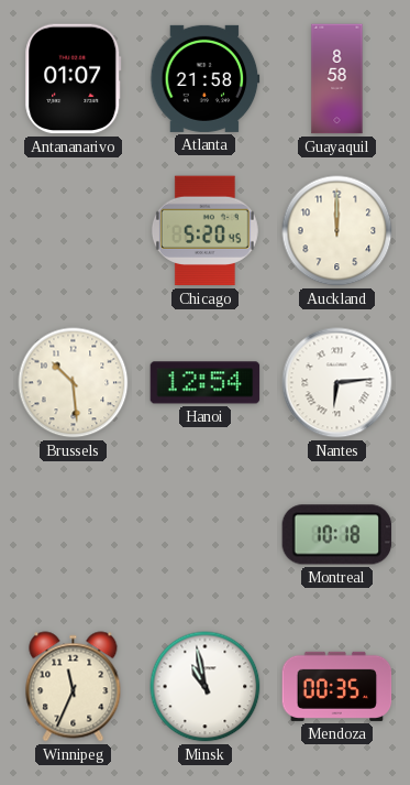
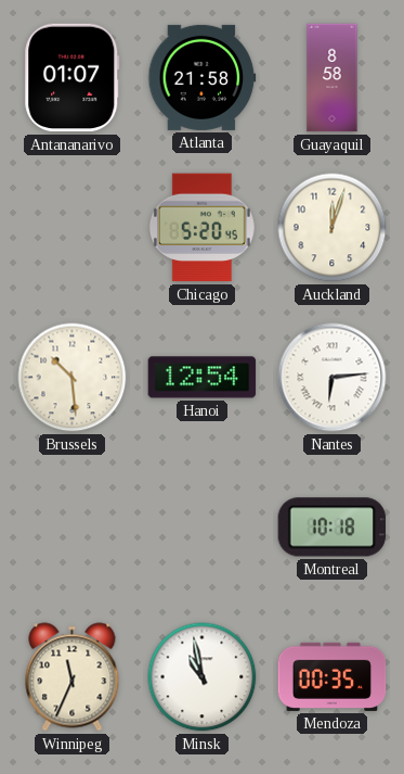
Auckland: 12:00 -> 12:03 (333, 228)
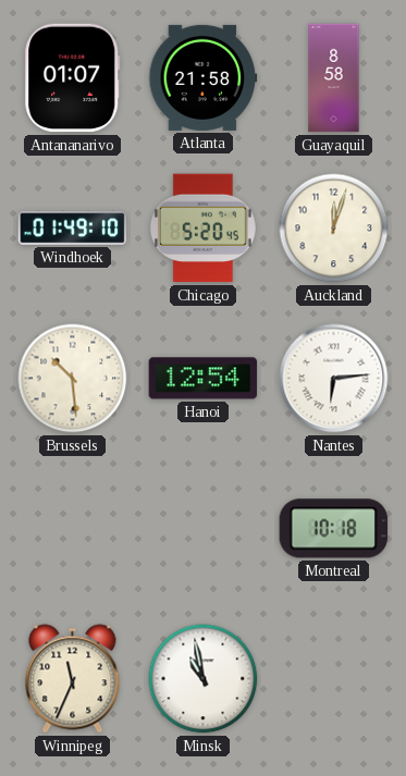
Windhoek: none -> 01:49 (73, 227)
Mendoza: 00:35 -> none (333, 676)
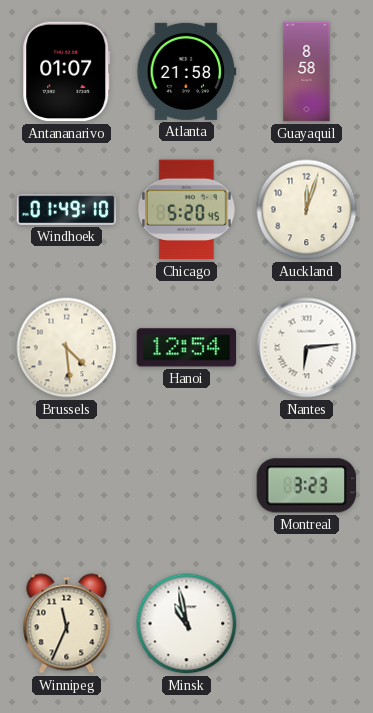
Brussels: 10:29 -> 4:29 (67, 348)
Montreal: 10:18 -> 3:23 (307, 486)
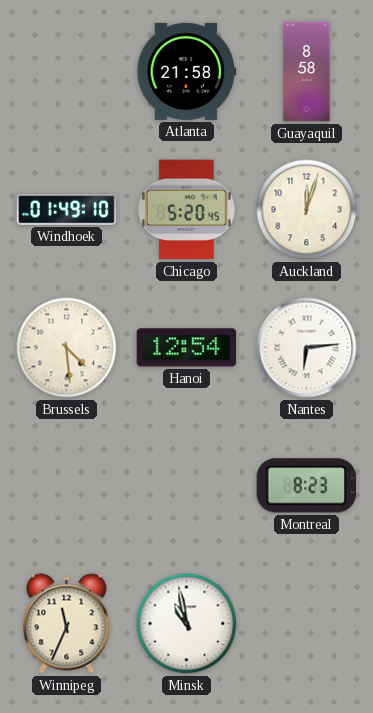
Antananarivo: 01:07 -> none (67, 72)
Montreal: 3:23 -> 8:23 (307, 486)
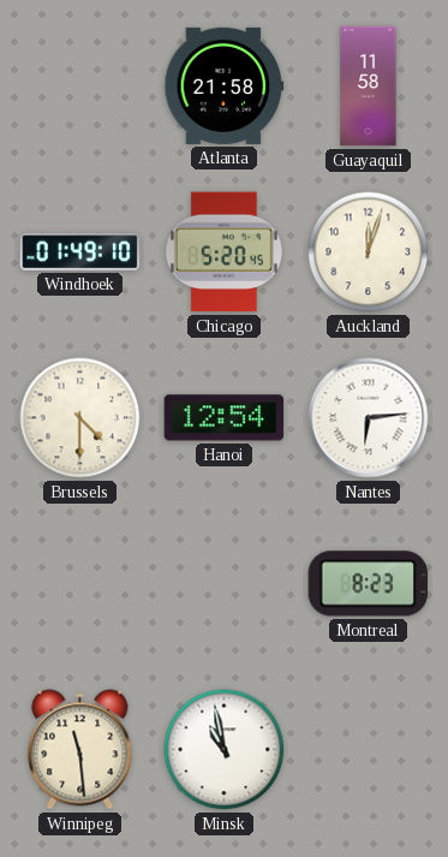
Guayaquil: 8:58 -> 11:58 (369, 87)
Brussels: 4:29 -> 4:30 (80, 418)
Winnipeg: 11:34 -> 11:29 (80, 750)
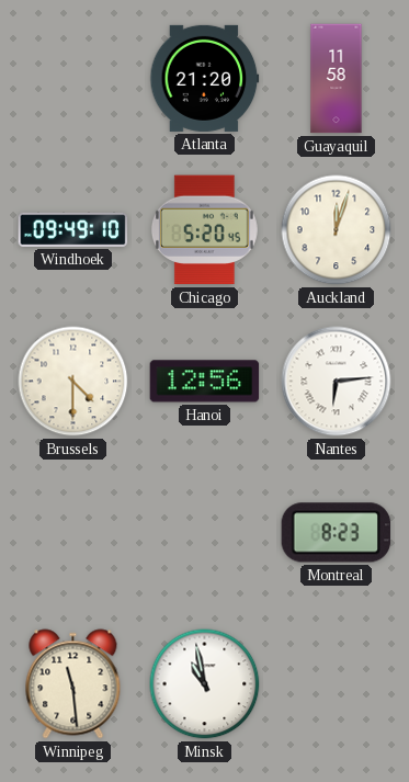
Atlanta: 21:58 -> 21:20 (205, 78)
Windhoek: 01:49 -> 09:49 (73, 229)
Hanoi: 12:54 -> 12:56 (205, 382)
